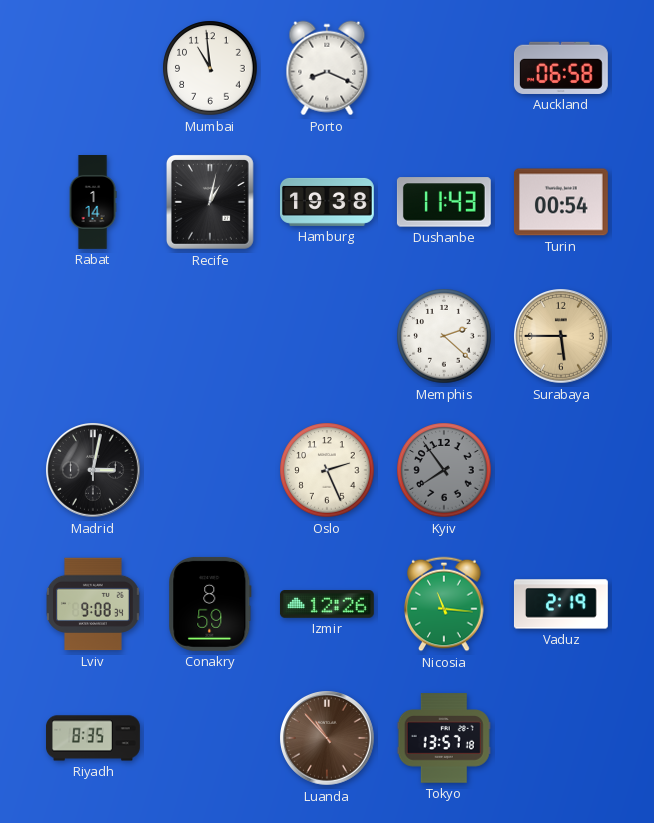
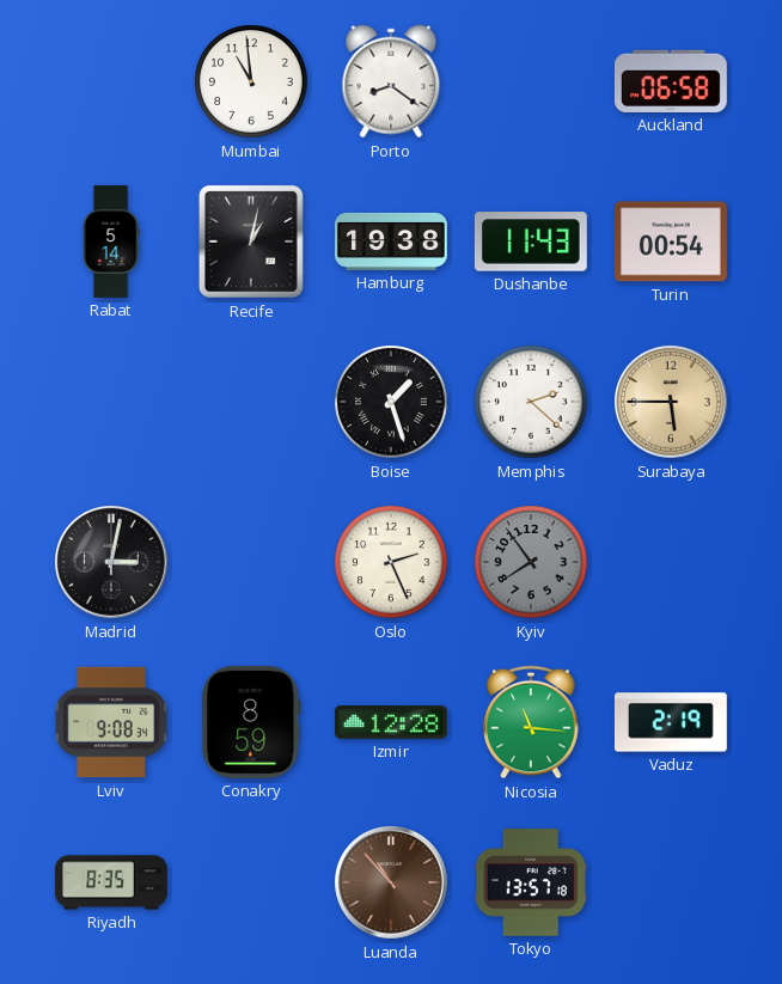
Porto: 8:19 -> 8:21 (391, 81)
Rabat: 1:14 -> 5:14 (111, 243)
Boise: none -> 1:27 (391, 402)
Izmir: 12:26 -> 12:28 (391, 723)
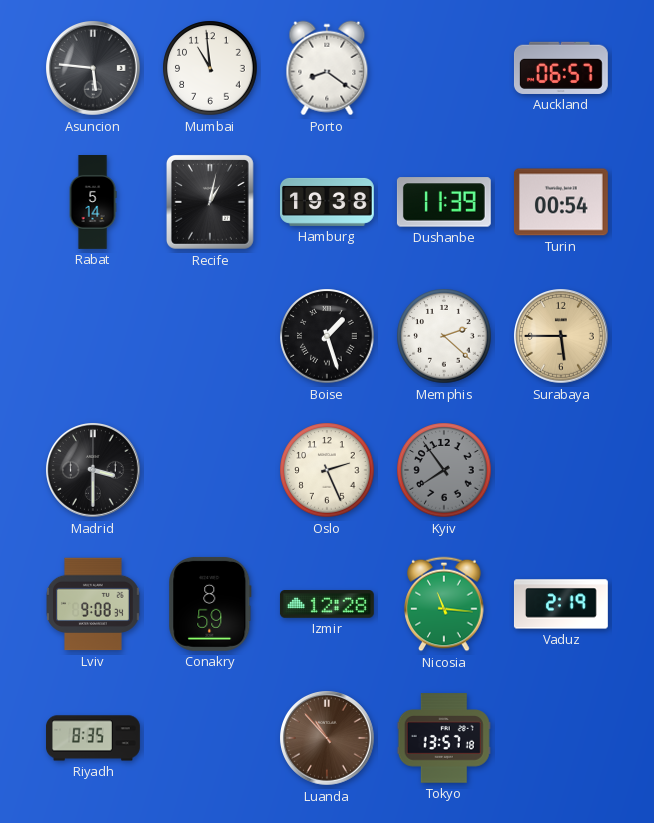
Asuncion: none -> 5:46 (94, 69)
Auckland: 06:58 -> 06:57 (561, 68)
Dushanbe: 11:43 -> 11:39 (444, 202)
Madrid: 3:02 -> 3:30 (94, 471)
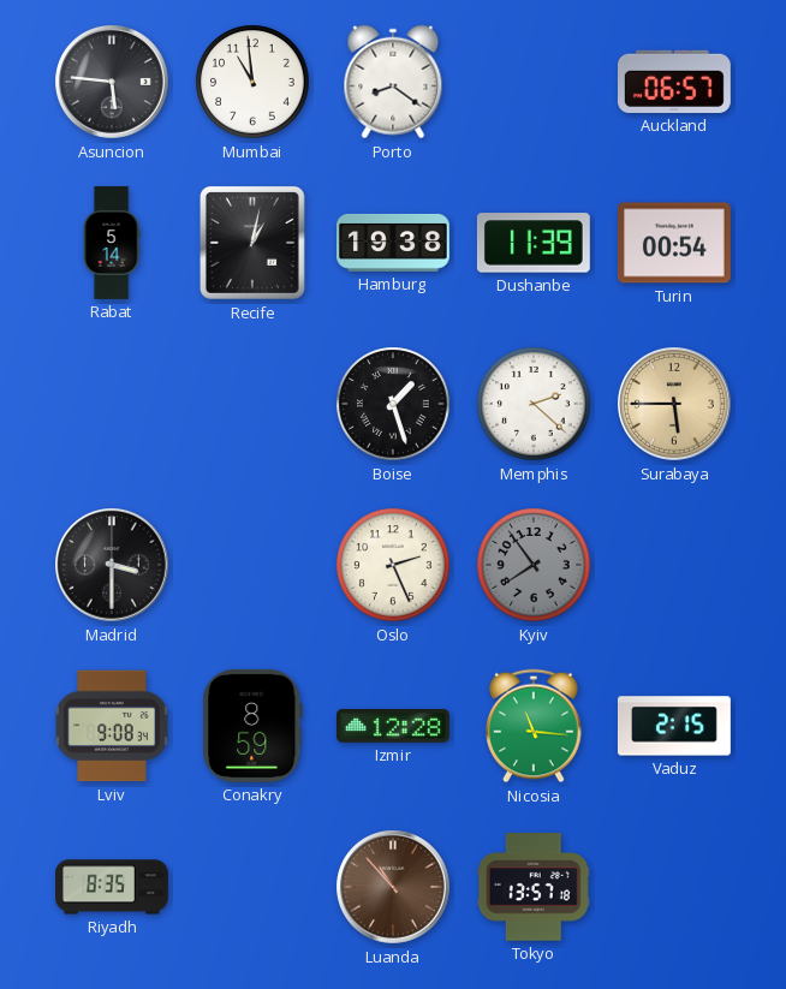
Vaduz: 2:19 -> 2:15 (674, 726)
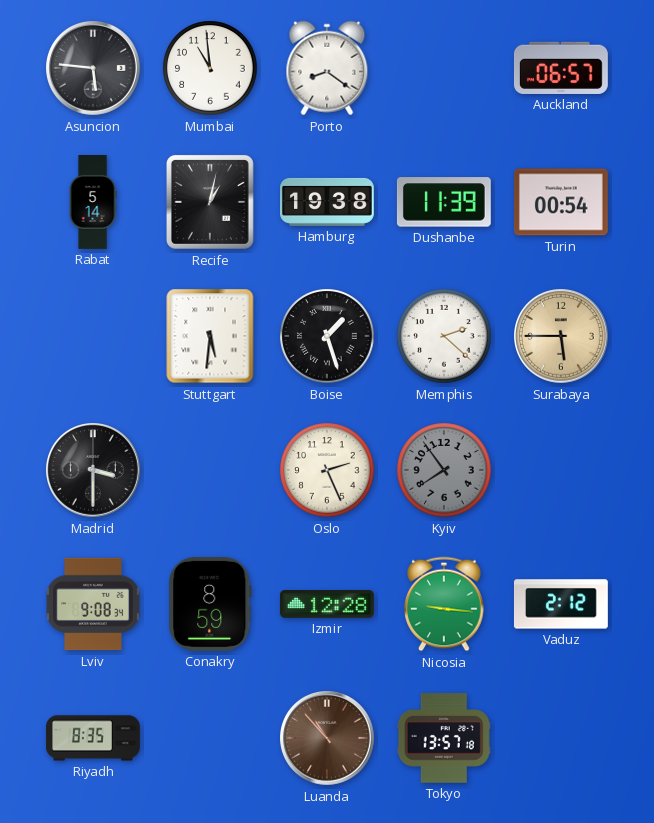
Stuttgart: none -> 5:31 (210, 336)
Nicosia: 11:16 -> 9:16 (444, 604)
Vaduz: 2:15 -> 2:12 (561, 604)
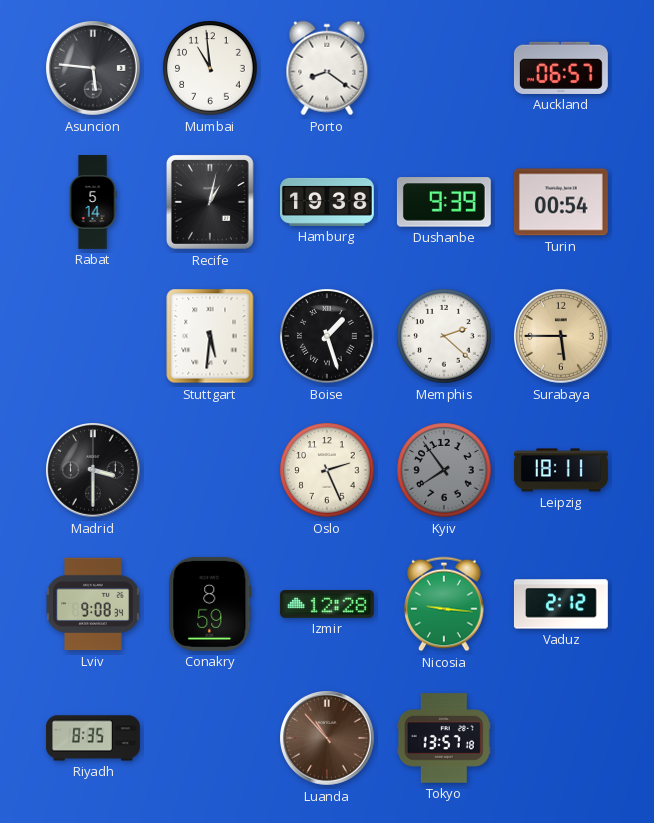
Dushanbe: 11:39 -> 9:39 (444, 202)
Leipzig: none -> 18:11 (562, 470)
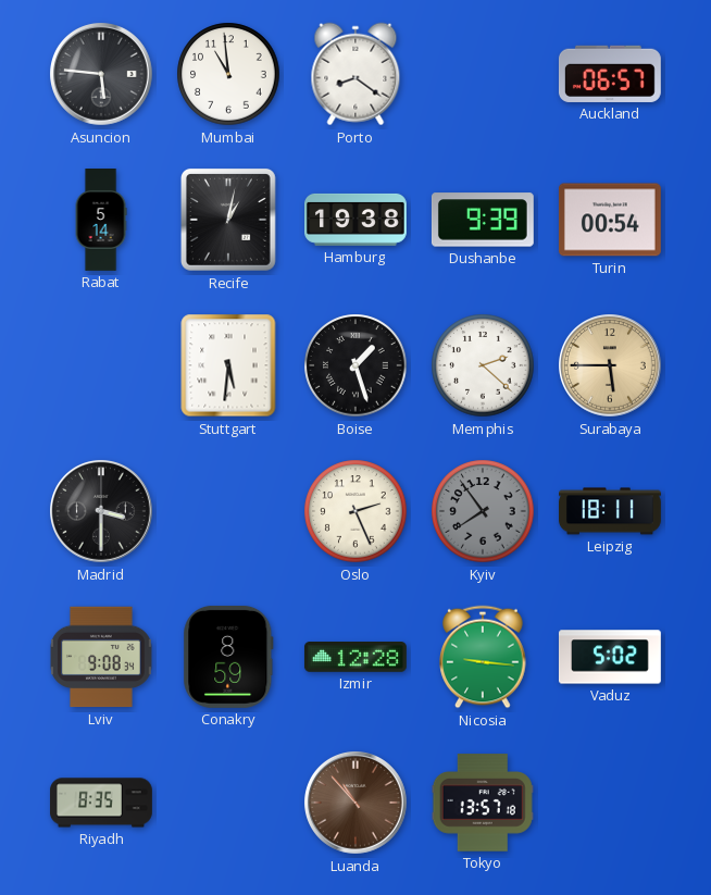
Vaduz: 2:12 -> 5:02 (610, 657)
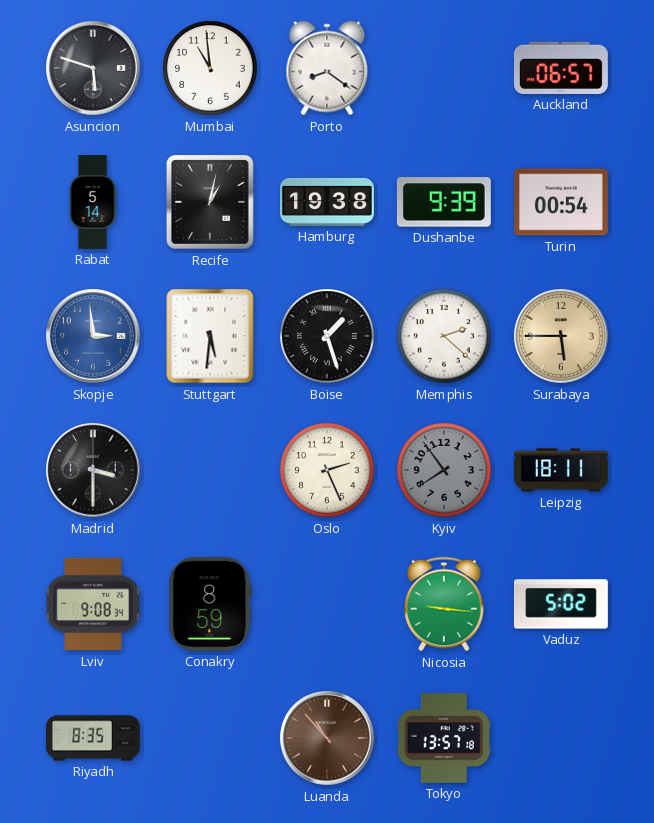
Asuncion: 5:46 -> 5:48 (94, 69)
Skopje: none -> 2:59 (94, 337)
Izmir: 12:28 -> none (355, 658)
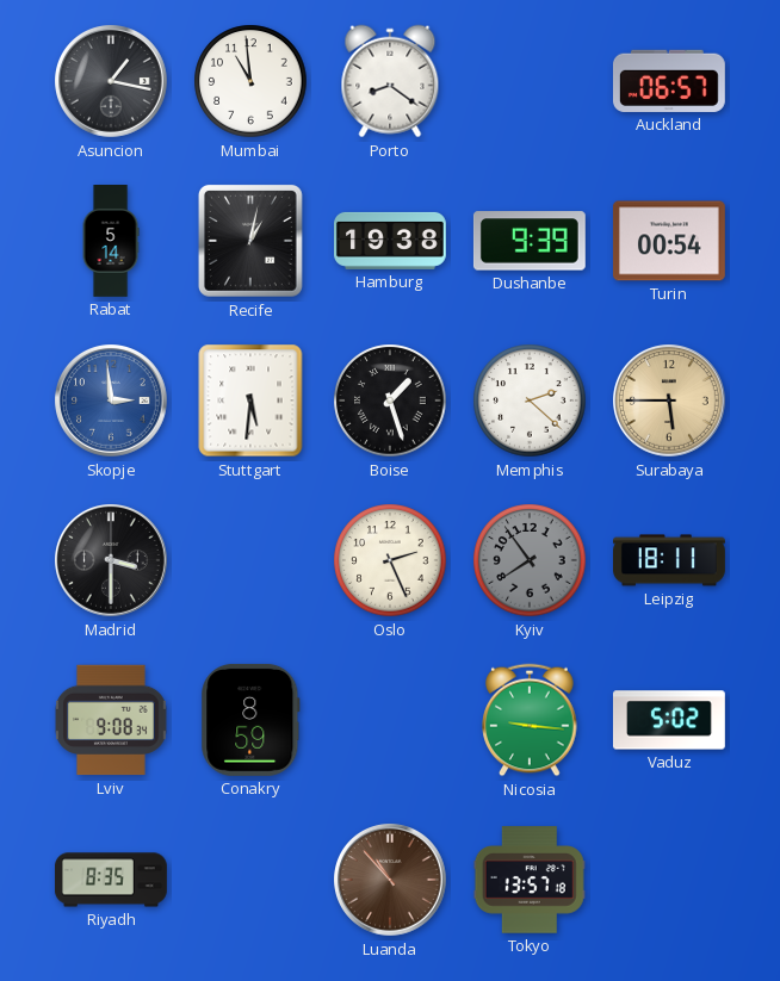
Asuncion: 5:48 -> 1:17 (112, 82)
